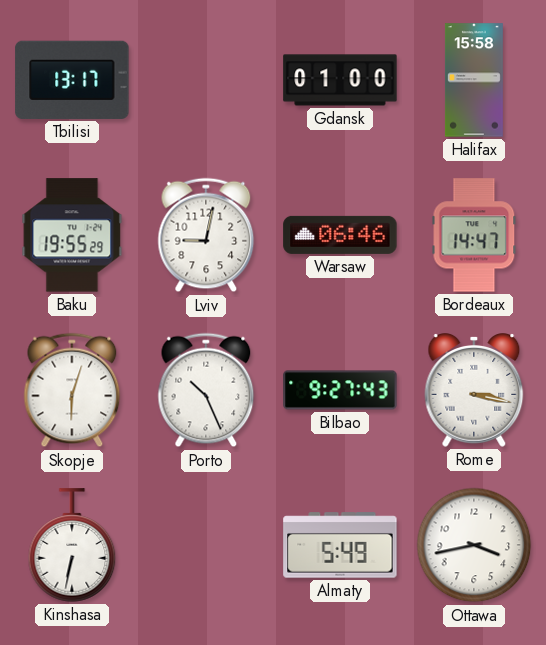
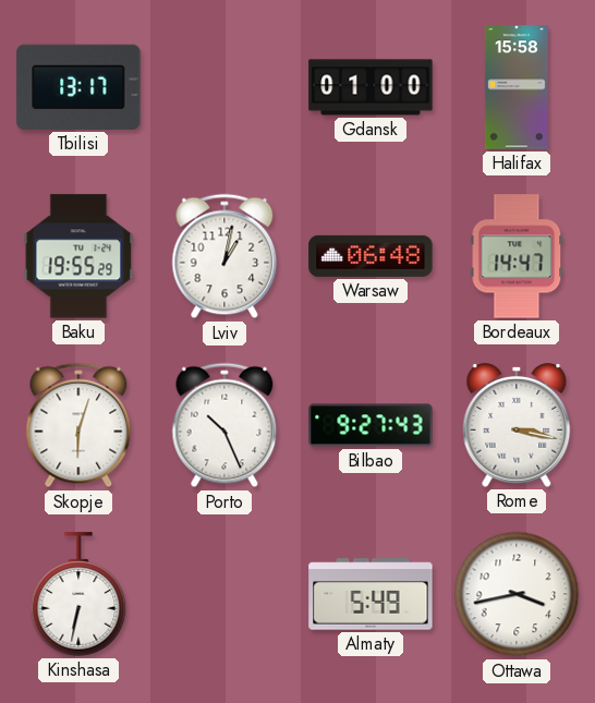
Lviv: 9:02 -> 1:02 (224, 256)
Warsaw: 06:46 -> 06:48 (371, 256)
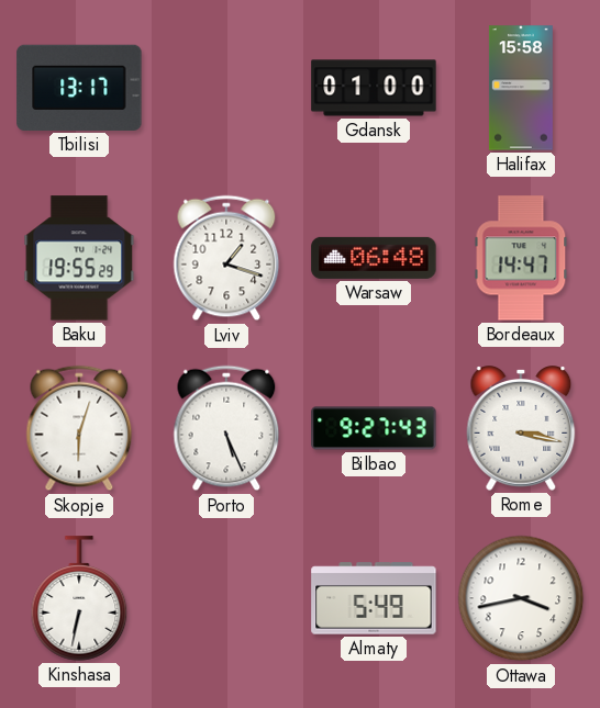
Lviv: 1:02 -> 1:18 (226, 258)
Porto: 10:26 -> 5:26 (226, 428)
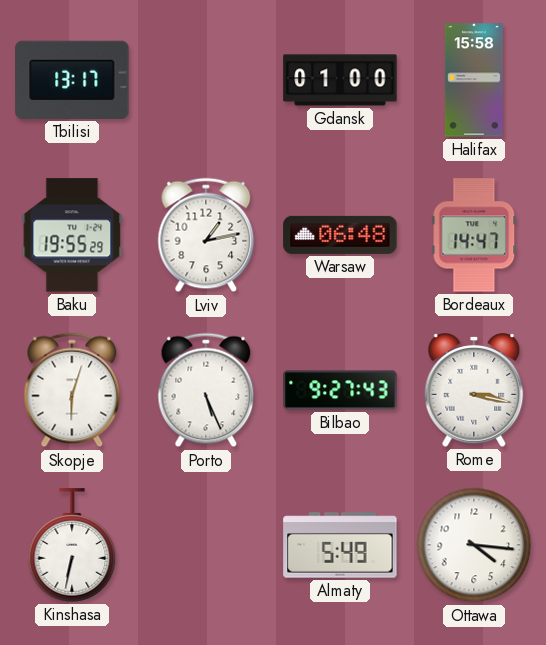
Lviv: 1:18 -> 1:13 (206, 235)
Ottawa: 3:43 -> 4:16 (474, 545)
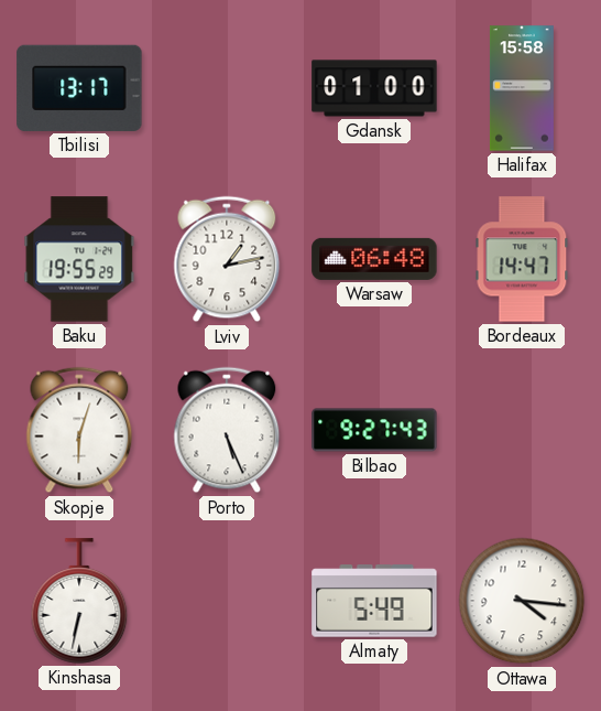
Rome: 3:17 -> none (474, 391)
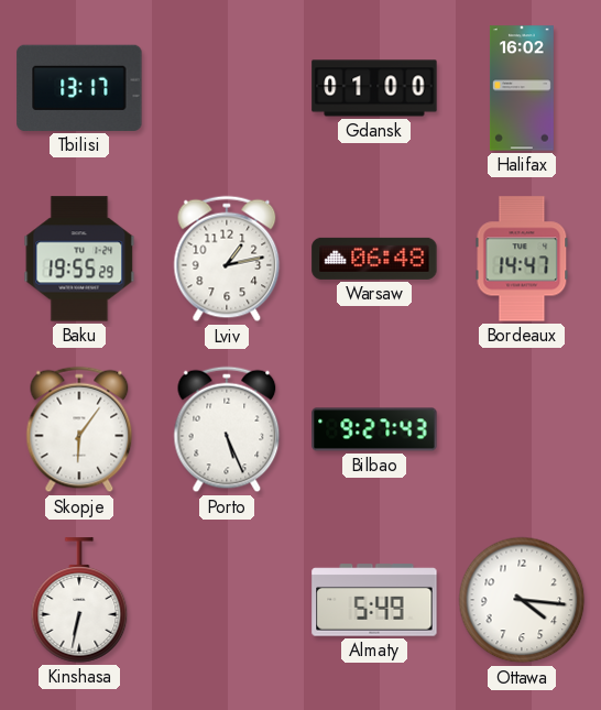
Halifax: 15:58 -> 16:02 (522, 88)
Skopje: 6:03 -> 6:06 (79, 429)
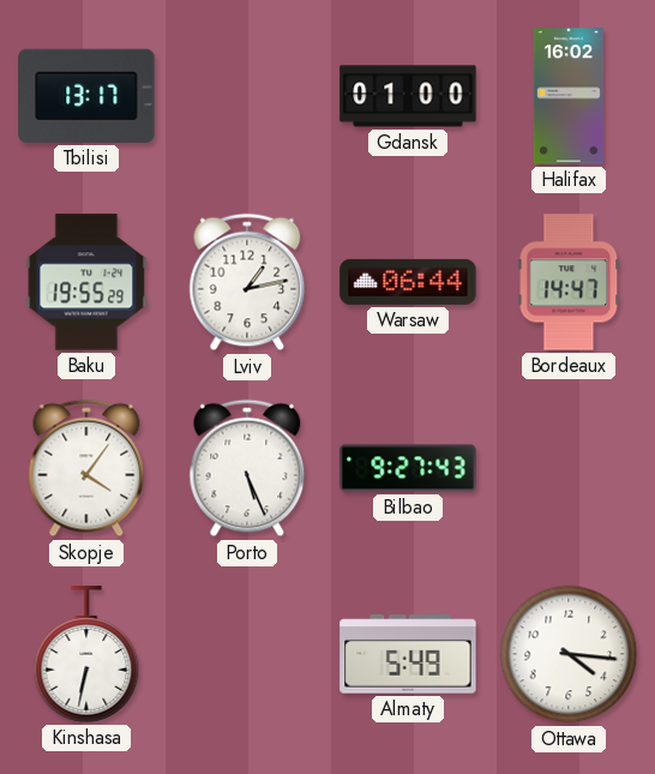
Warsaw: 06:48 -> 06:44 (408, 282)
Skopje: 6:06 -> 4:06 (86, 468)
